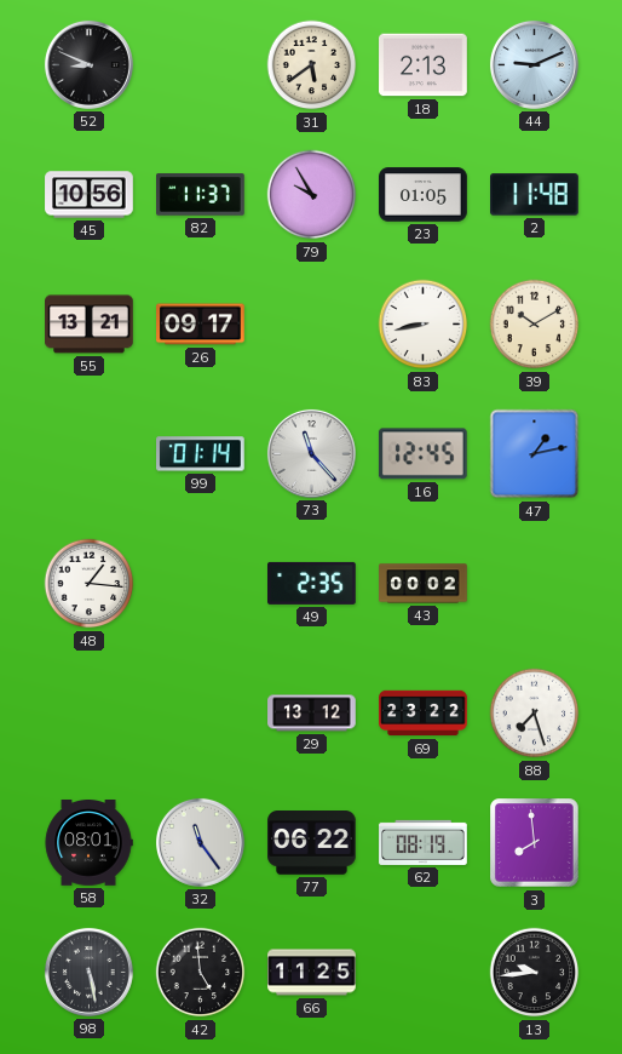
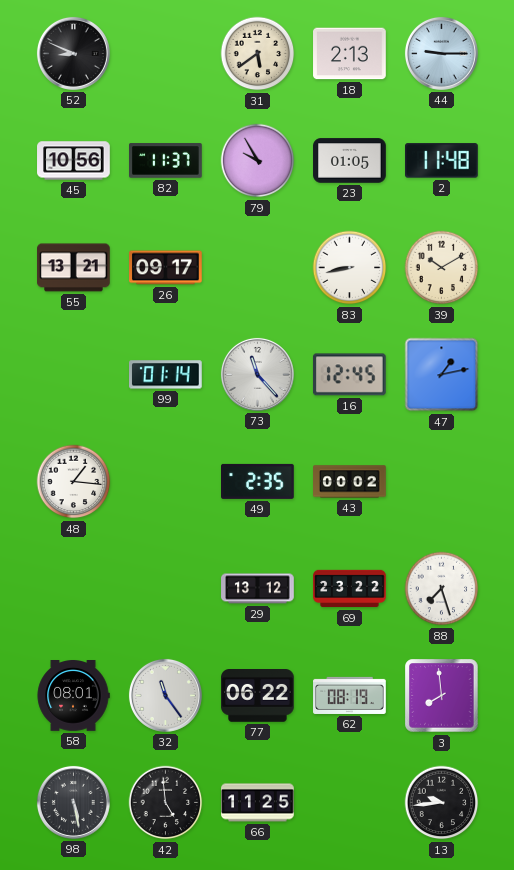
44: 9:11 -> 9:15 (441, 53)
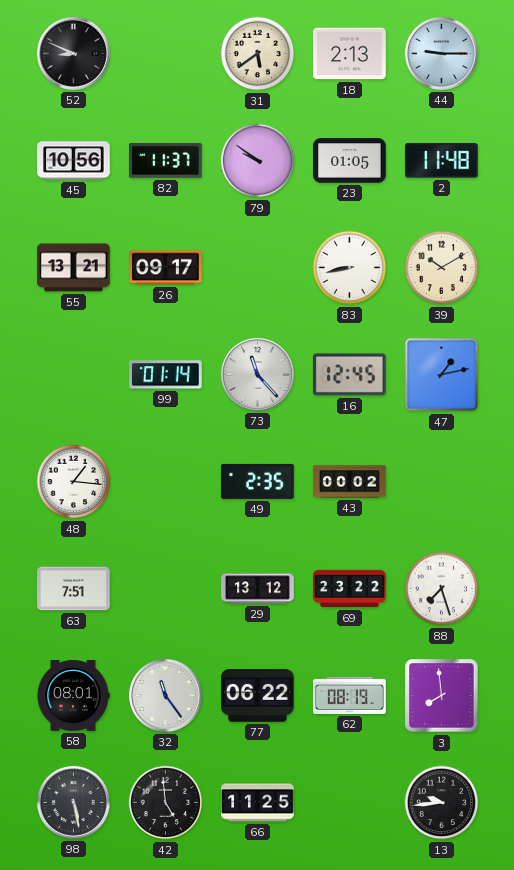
79: 9:55 -> 9:51 (258, 161)
63: none -> 7:51 (74, 589)
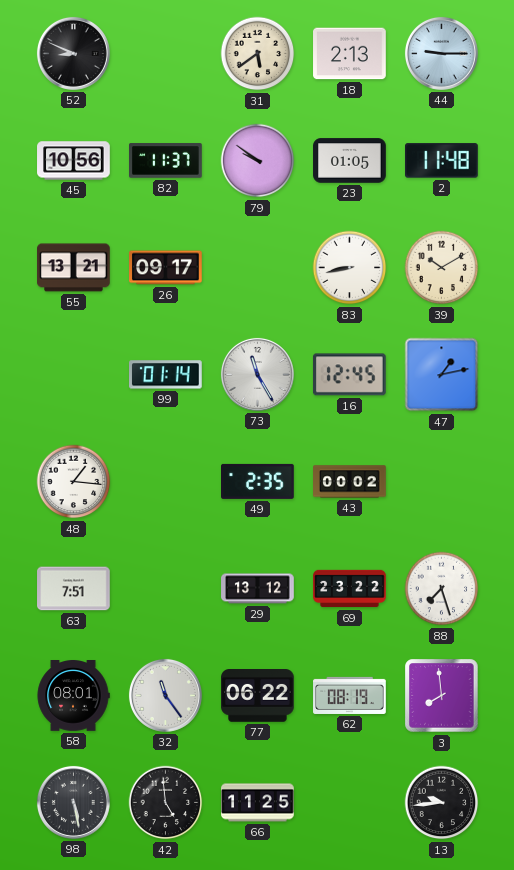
73: 11:23 -> 11:25 (257, 374)
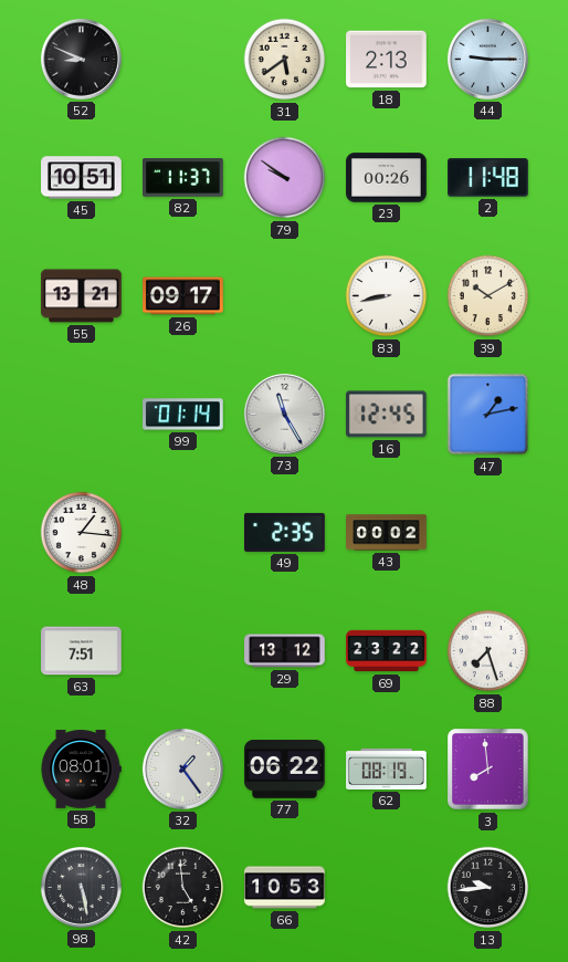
45: 10:56 -> 10:51 (82, 178)
23: 01:05 -> 00:26 (387, 178)
32: 11:24 -> 1:24 (182, 768)
66: 11:25 -> 10:53 (285, 888)
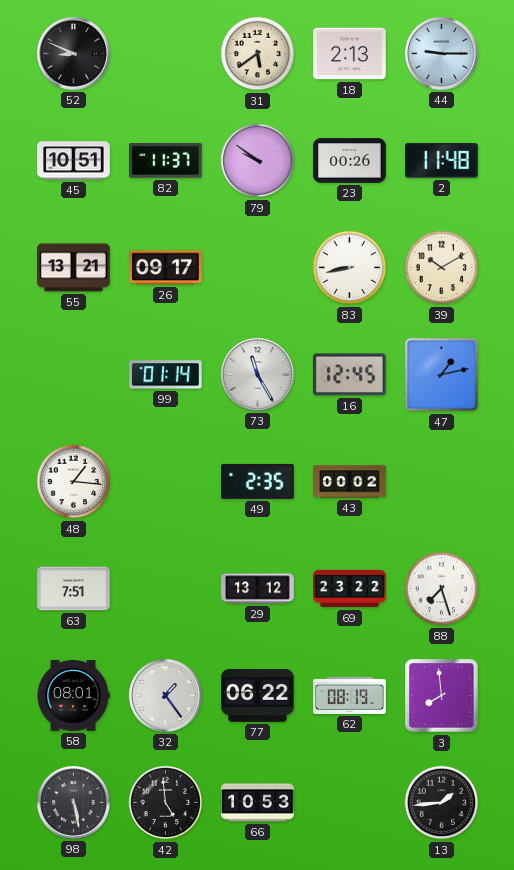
13: 9:44 -> 1:44 (442, 803)
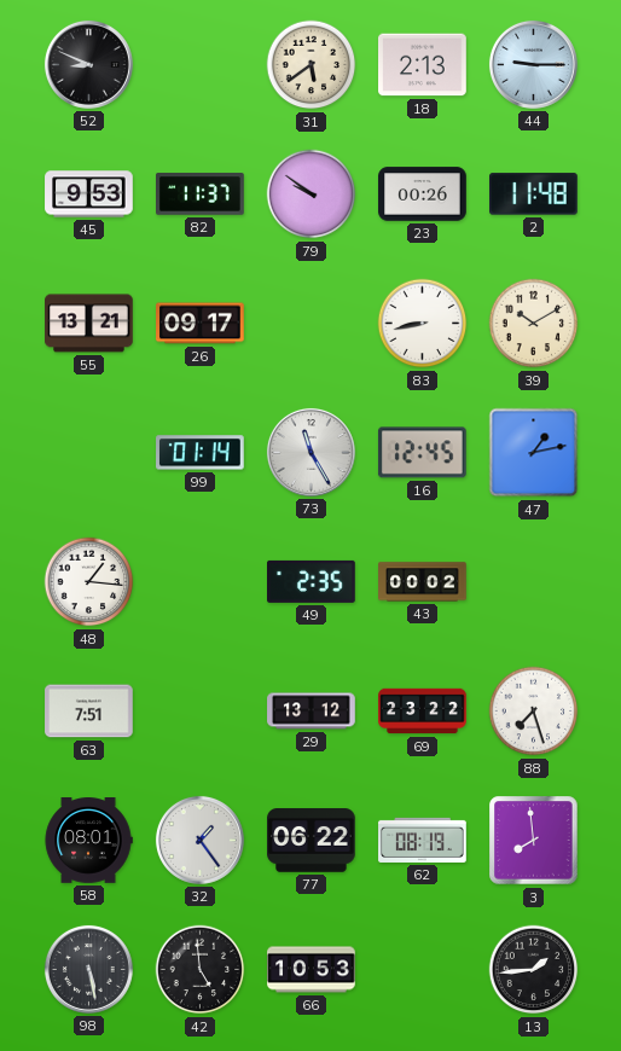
45: 10:51 -> 9:53 (89, 194)
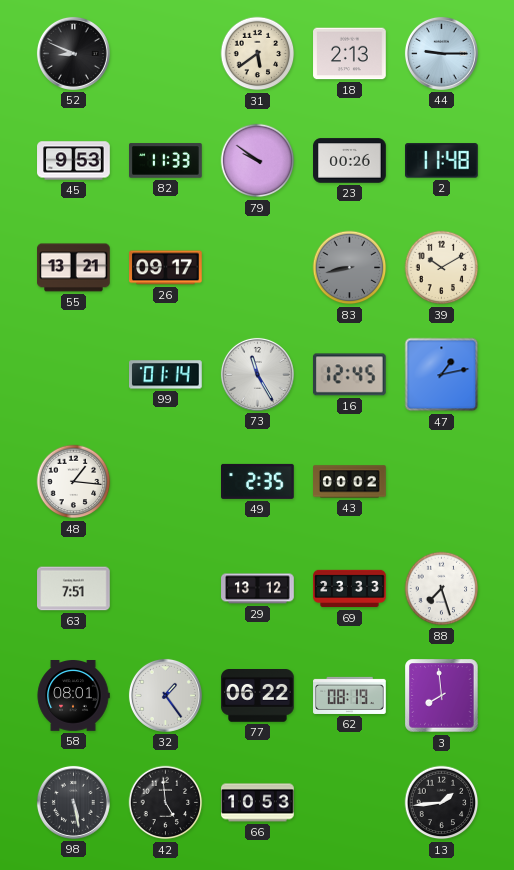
82: 11:37 -> 11:33 (166, 161)
83 dial: white -> grey (350, 268)
69: 23:22 -> 23:33 (350, 589)
